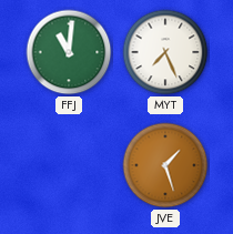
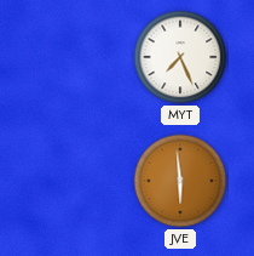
FFJ: 11:01 -> none (69, 52)
JVE: 1:27 -> 5:59 (180, 181)
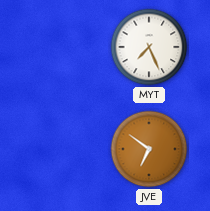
JVE: 5:59 -> 6:51 (149, 149)
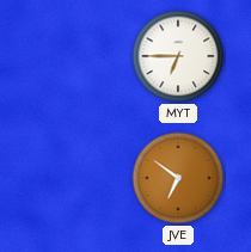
MYT: 7:26 -> 6:45 (178, 56)
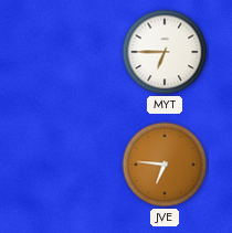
JVE: 6:51 -> 6:46 (165, 165)
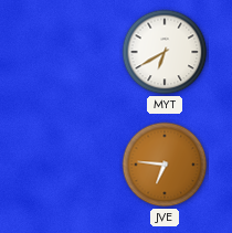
MYT: 6:45 -> 6:40 (165, 52)
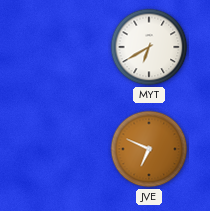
JVE: 6:46 -> 6:49 (149, 149)
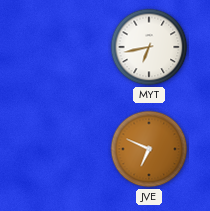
MYT: 6:40 -> 6:43 (149, 47)
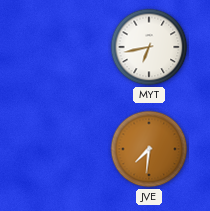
JVE: 6:49 -> 7:31 (149, 149)
